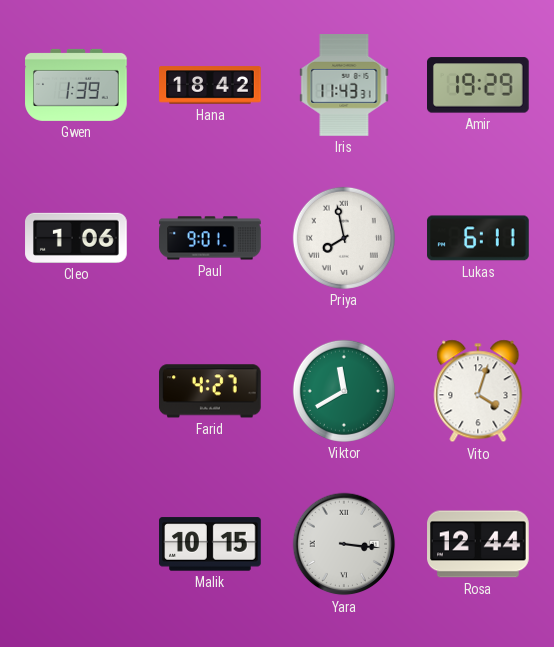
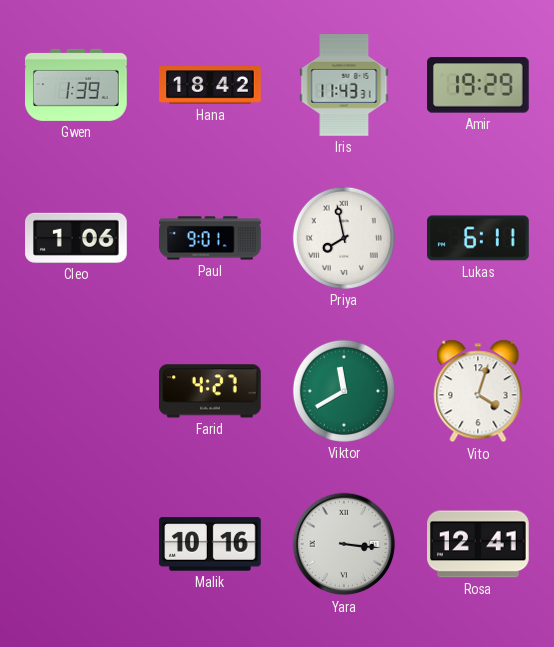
Malik: 10:15 -> 10:16 (210, 544)
Rosa: 12:44 -> 12:41 (478, 544)
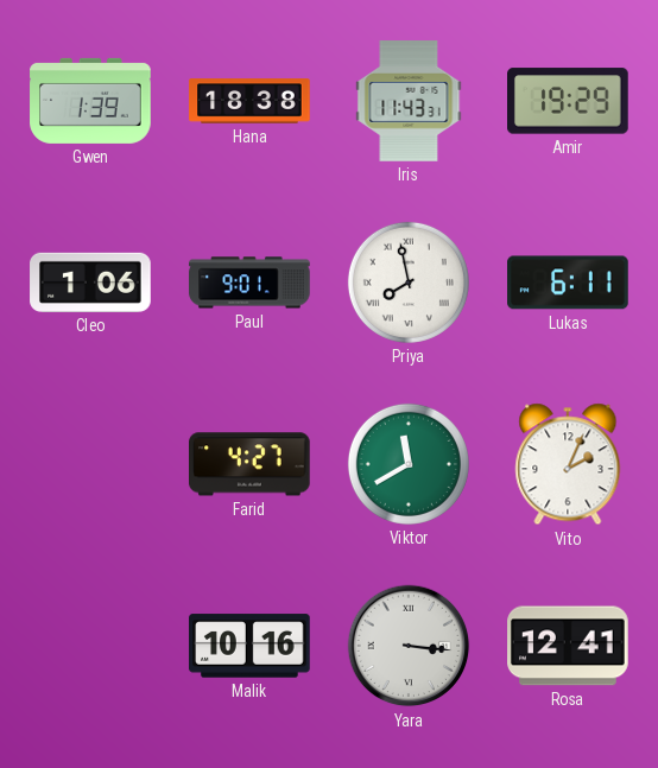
Hana: 18:42 -> 18:38 (249, 101)
Vito: 4:03 -> 2:04 (568, 464)
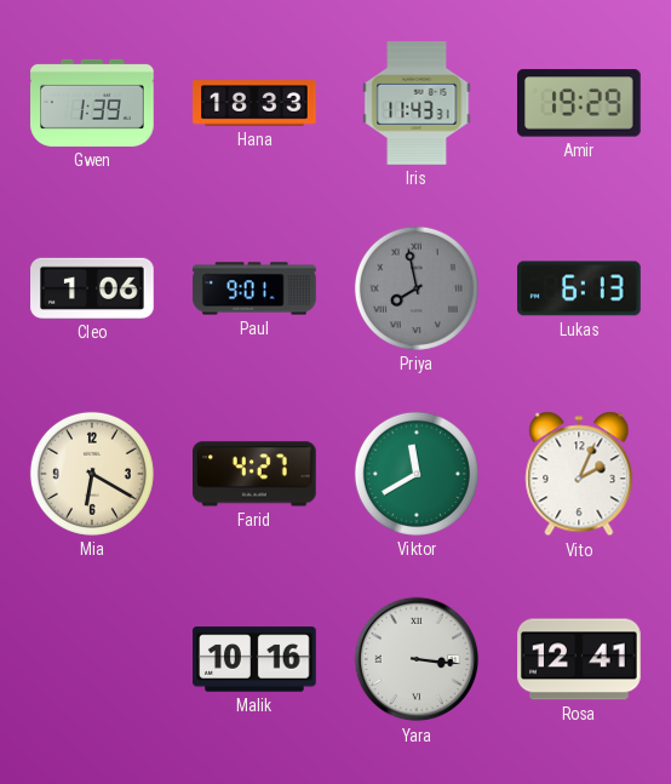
Hana: 18:38 -> 18:33 (254, 103)
Priya dial: white -> grey (417, 288)
Lukas: 6:11 -> 6:13 (579, 288)
Mia: none -> 6:20 (92, 474)
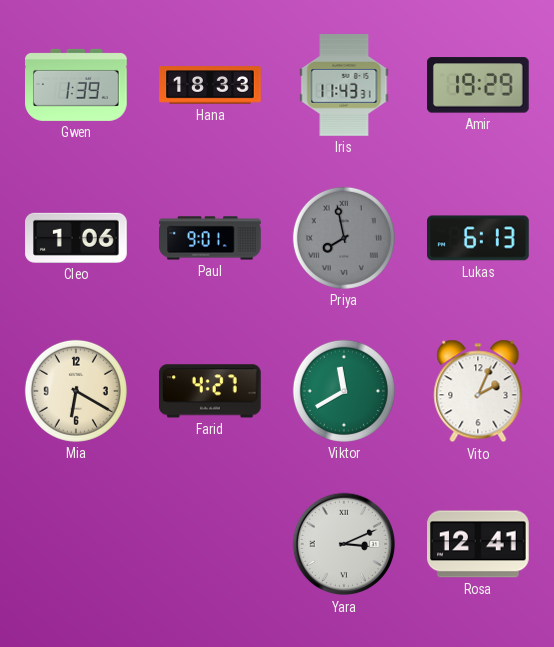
Malik: 10:16 -> none (254, 659)
Yara: 3:16 -> 3:11 (344, 544)
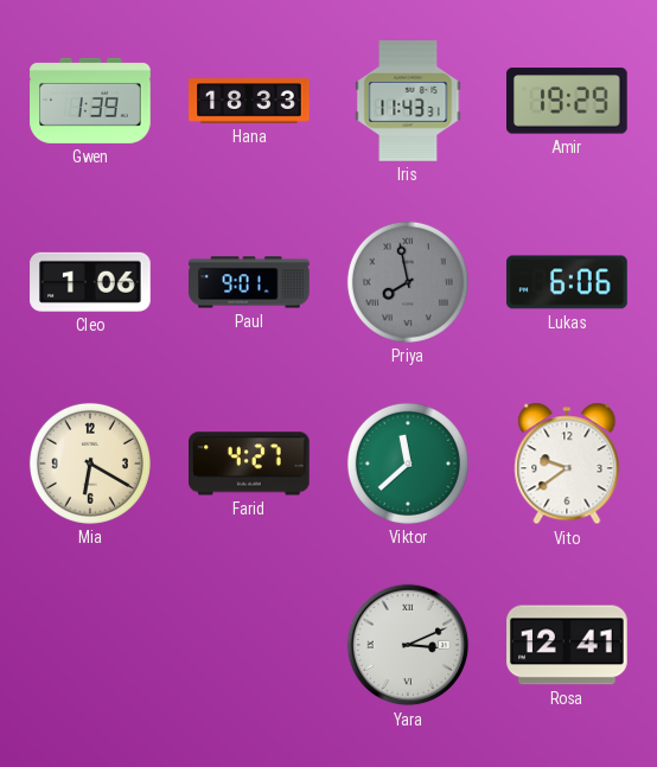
Lukas: 6:13 -> 6:06 (567, 282)
Viktor: 11:40 -> 11:38 (408, 464)
Vito: 2:04 -> 9:39 (567, 464)
